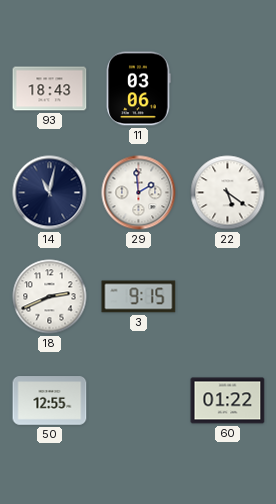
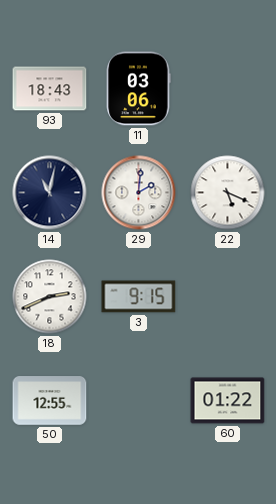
29: 1:59 -> 2:01 (139, 193)
22: 5:21 -> 5:19 (228, 193)
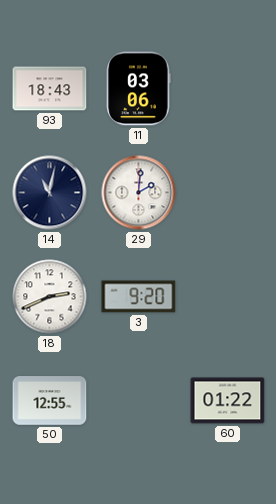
22: 5:19 -> none (228, 193)
3: 9:15 -> 9:20 (139, 297)
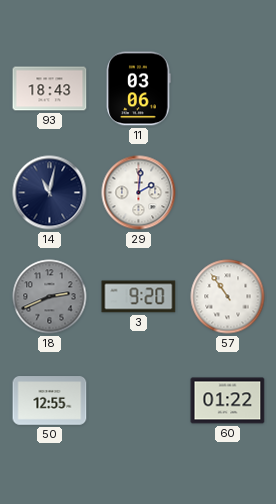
18 dial: white -> grey (50, 297)
57: none -> 10:54 (228, 297)
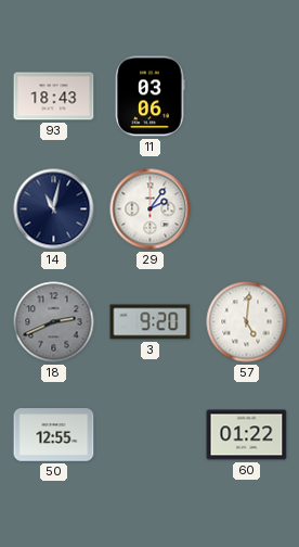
29: 2:01 -> 2:06 (151, 209)
57: 10:54 -> 5:01 (247, 322)
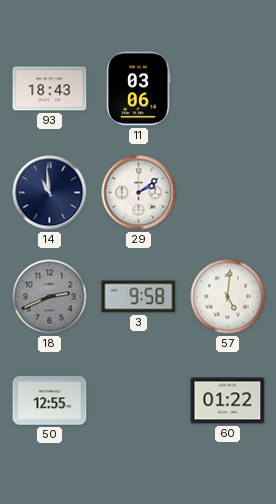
14: 11:02 -> 10:59 (50, 193)
29: 2:06 -> 2:09 (139, 193)
3: 9:20 -> 9:58 (139, 297)
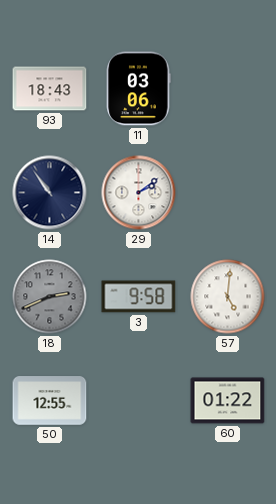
14: 10:59 -> 10:54 (50, 193)
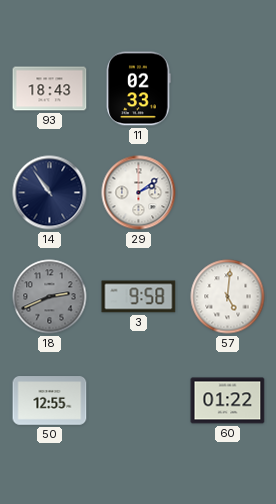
11: 03:06 -> 02:33 (138, 89)
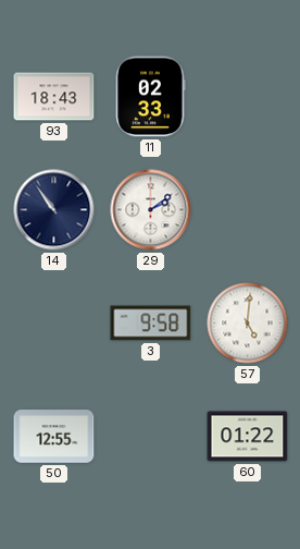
18: 2:41 -> none (50, 297)
